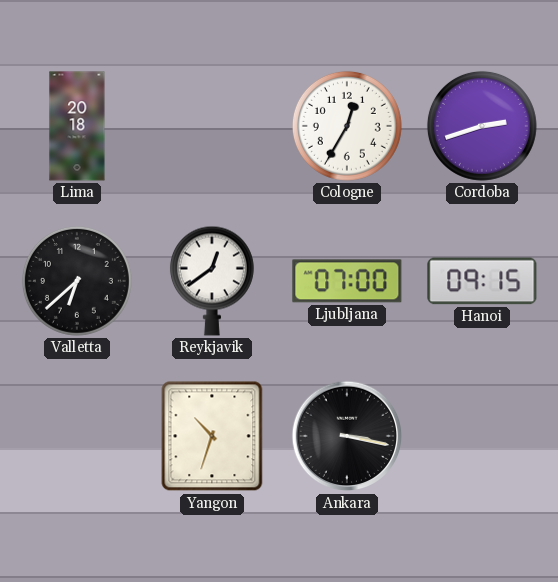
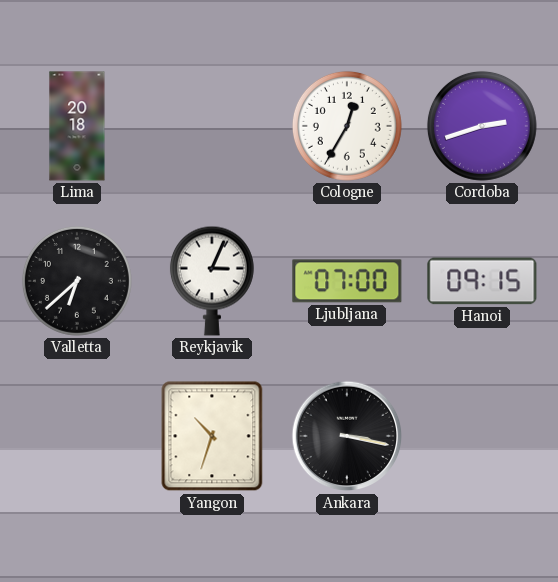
Reykjavik: 12:39 -> 3:04 (212, 281)
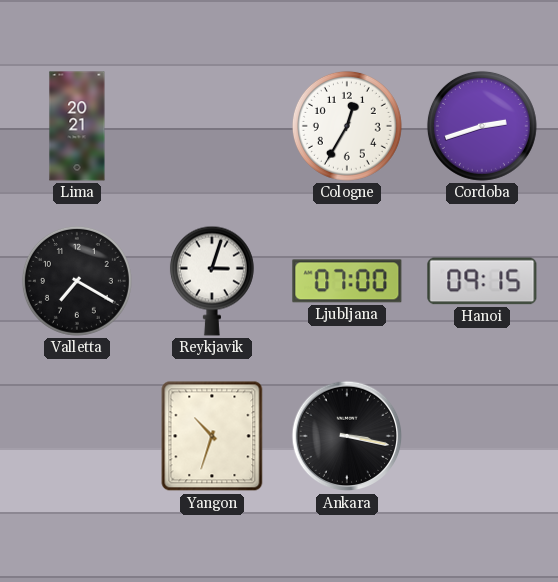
Lima: 20:18 -> 20:21 (77, 126)
Valletta: 6:38 -> 7:20 (77, 281)
Reykjavik: 3:04 -> 3:03 (212, 281)
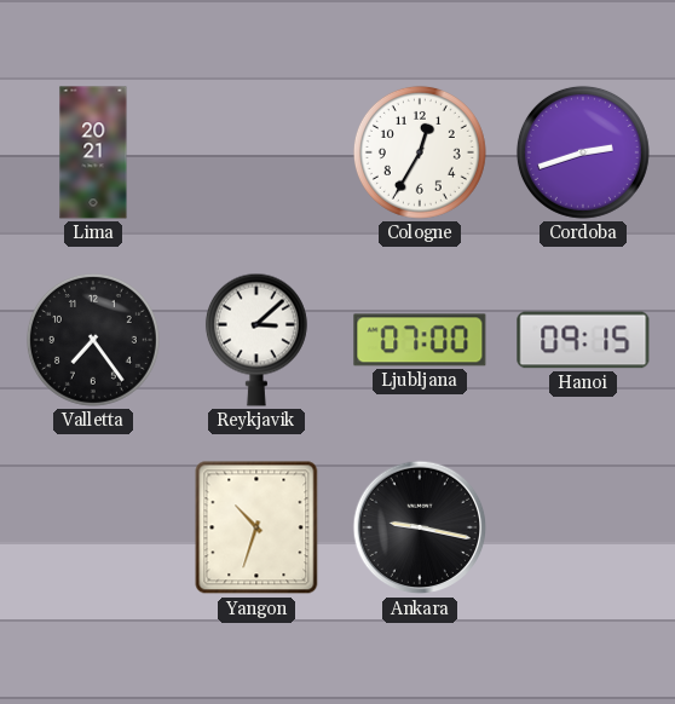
Valletta: 7:20 -> 7:24 (93, 340)
Reykjavik: 3:03 -> 3:08 (256, 340)
Ankara: 3:17 -> 9:17 (420, 527)
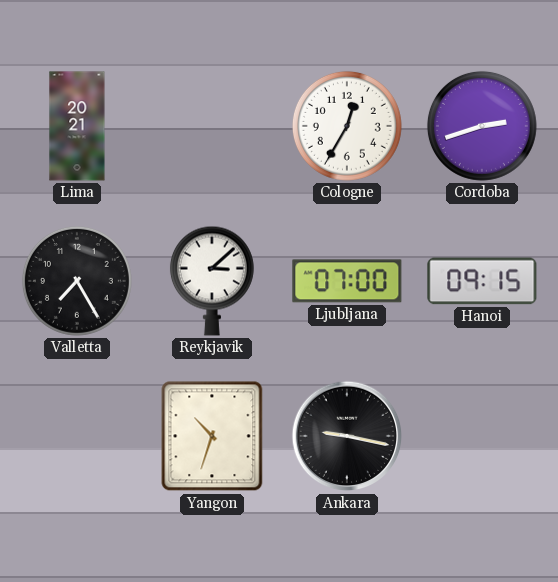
Valletta: 7:24 -> 7:25 (77, 281)
